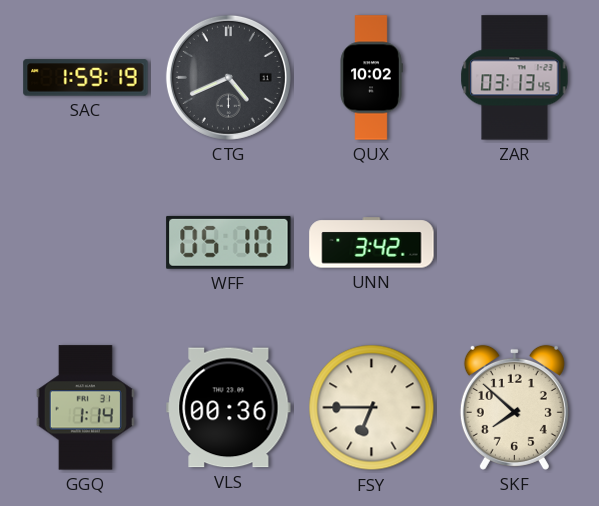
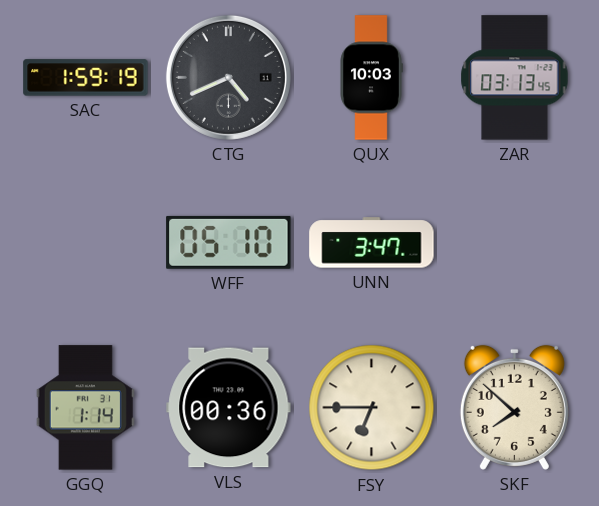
QUX: 10:02 -> 10:03 (371, 78)
UNN: 3:42 -> 3:47 (372, 243)
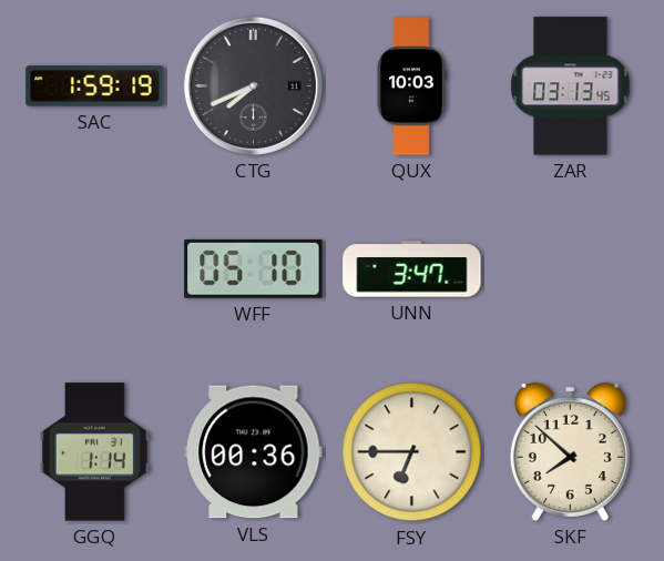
CTG: 4:41 -> 7:41 (253, 85)
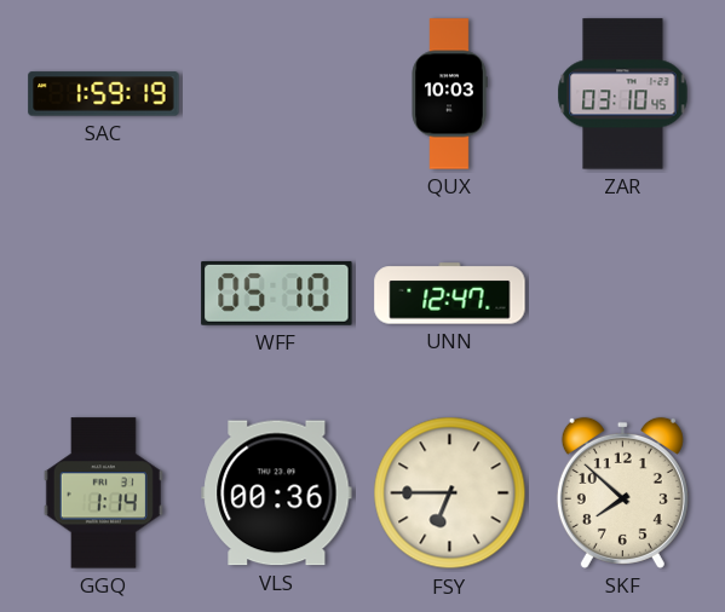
CTG: 7:41 -> none (253, 85)
ZAR: 03:13 -> 03:10 (623, 94)
UNN: 3:47 -> 12:47 (450, 294)
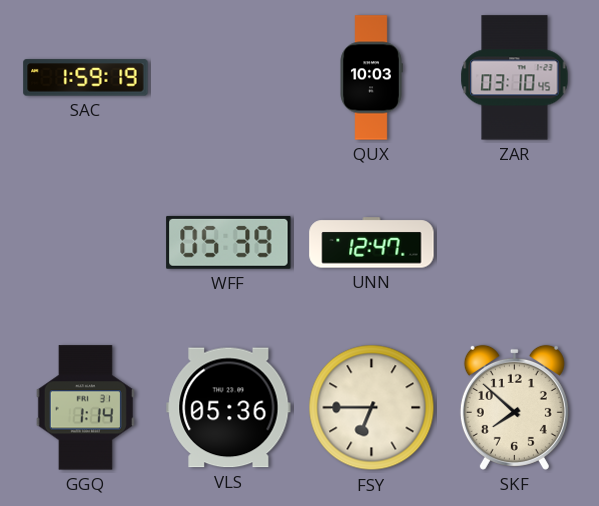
WFF: 05:10 -> 05:39 (229, 242)
VLS: 00:36 -> 05:36 (229, 408)
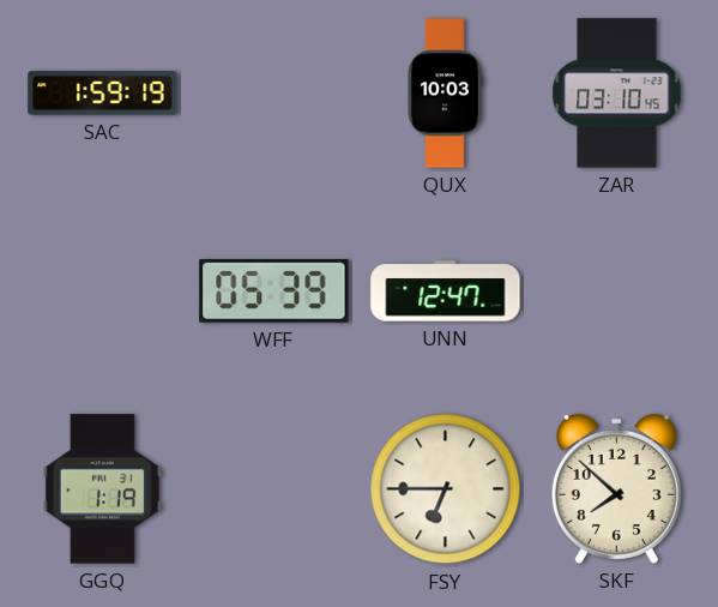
GGQ: 1:14 -> 1:19 (102, 489)
VLS: 05:36 -> none (229, 408)
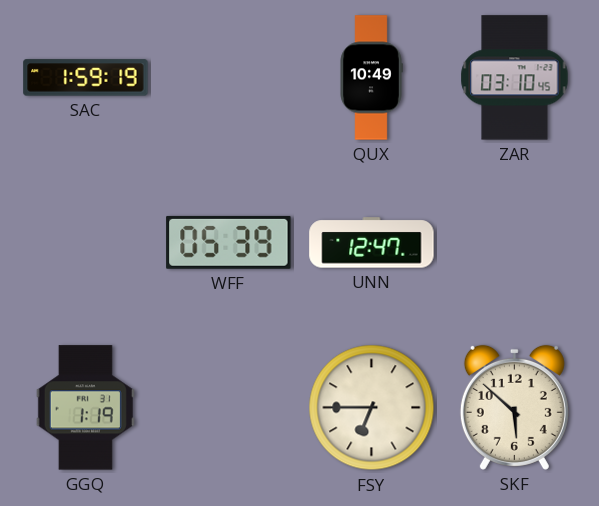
QUX: 10:03 -> 10:49 (371, 78)
SKF: 7:52 -> 5:52 (514, 407)
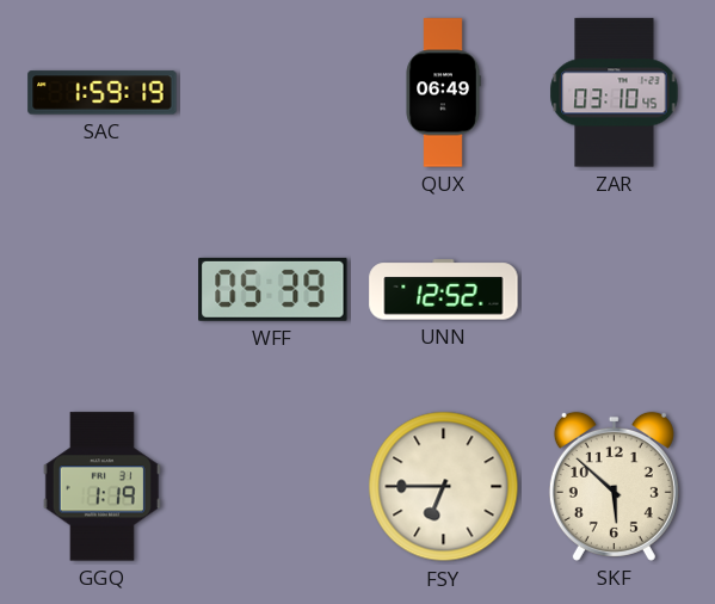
QUX: 10:49 -> 06:49 (443, 93)
UNN: 12:47 -> 12:52 (444, 290)
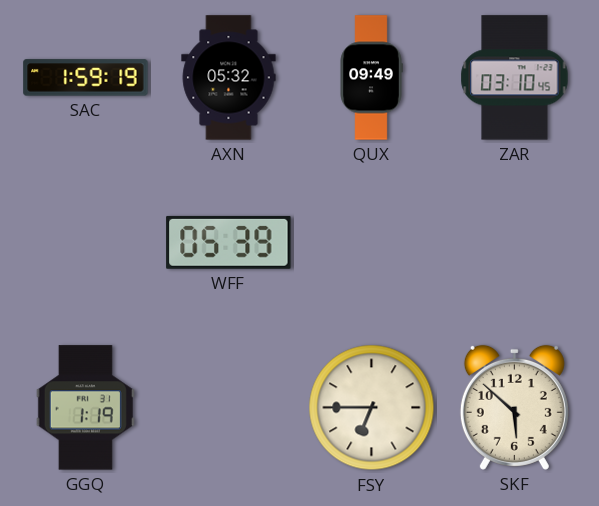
AXN: none -> 05:32 (229, 78)
QUX: 06:49 -> 09:49 (371, 78)
UNN: 12:52 -> none (444, 290)
